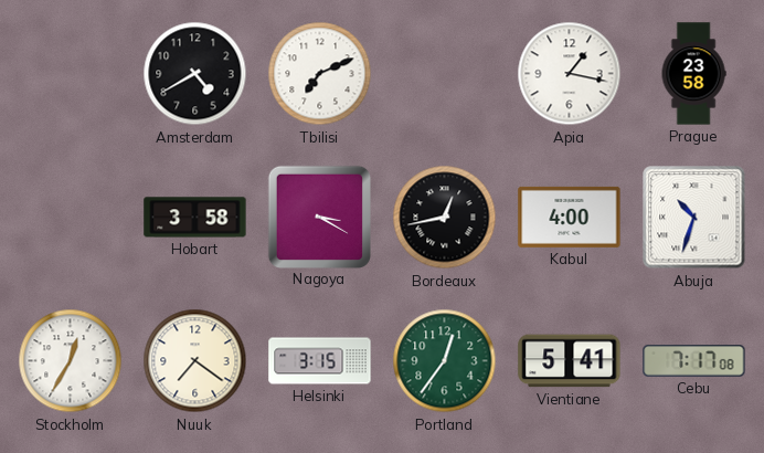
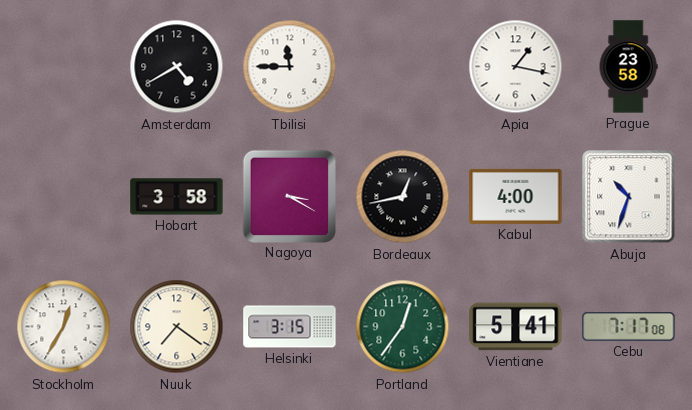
Tbilisi: 7:11 -> 11:45 (290, 67)
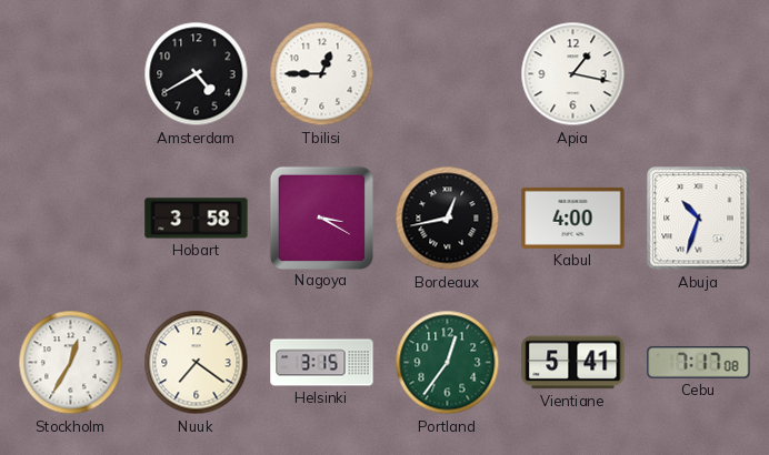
Tbilisi: 11:45 -> 12:45 (322, 74)
Prague: 23:58 -> none (628, 67)
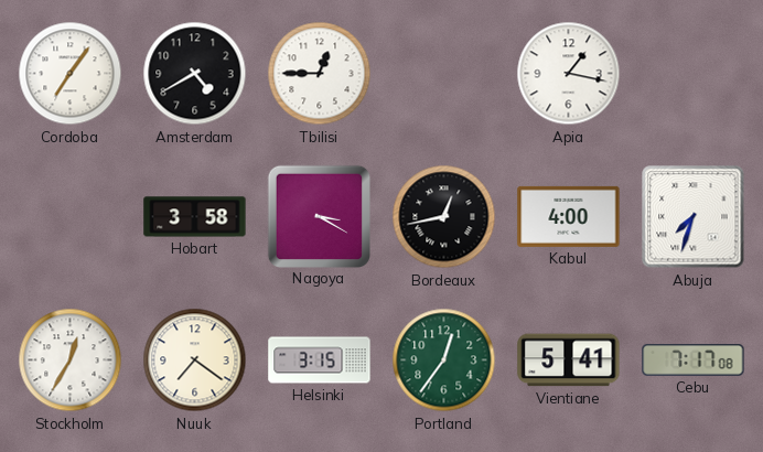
Cordoba: none -> 7:06 (71, 74)
Abuja: 10:33 -> 7:33 (694, 217)
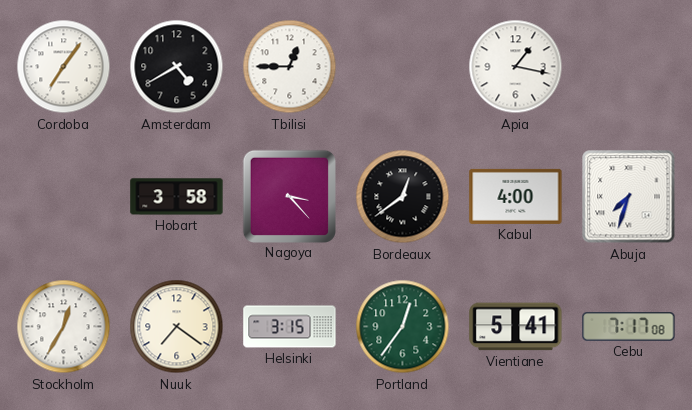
Nagoya: 3:20 -> 3:23 (289, 196)
Bordeaux: 12:43 -> 12:39 (403, 197)
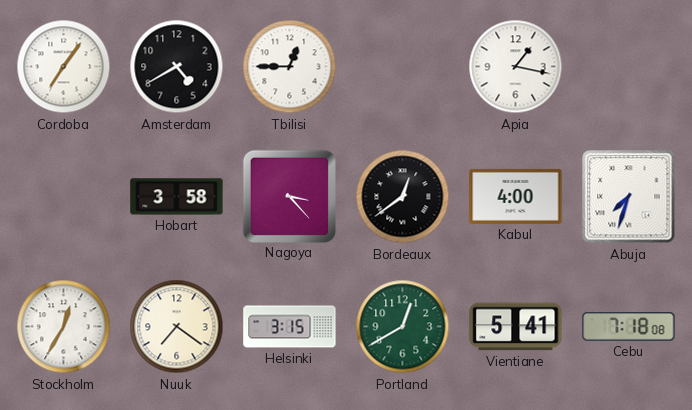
Portland: 12:36 -> 12:40 (403, 327)
Cebu: 7:17 -> 7:18 (629, 327)
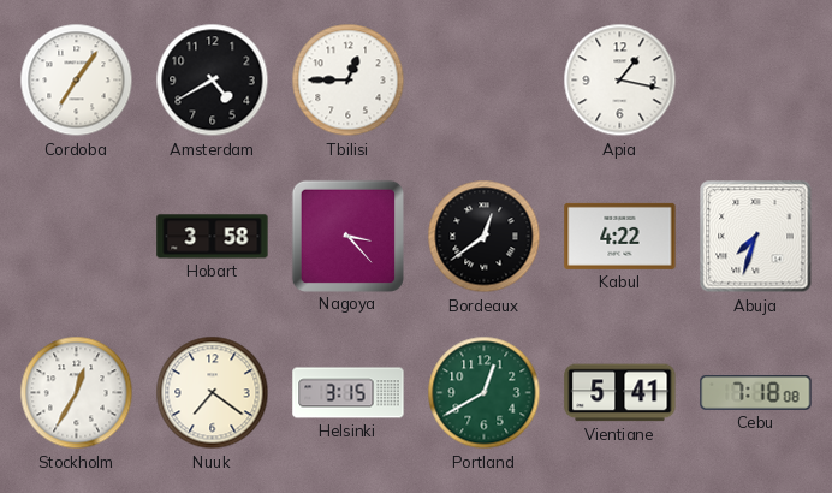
Kabul: 4:00 -> 4:22 (620, 236)
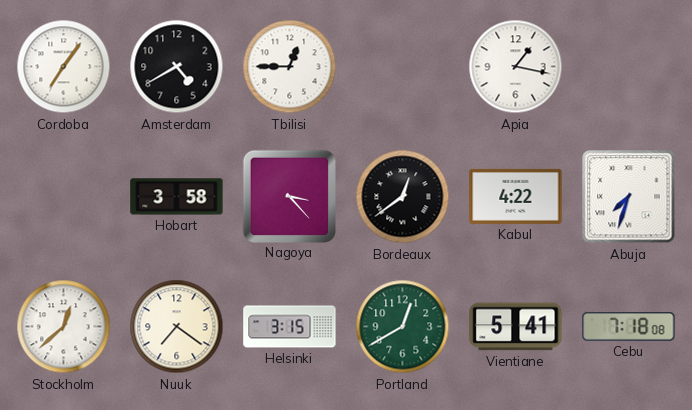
Stockholm: 12:35 -> 12:38 (64, 327)
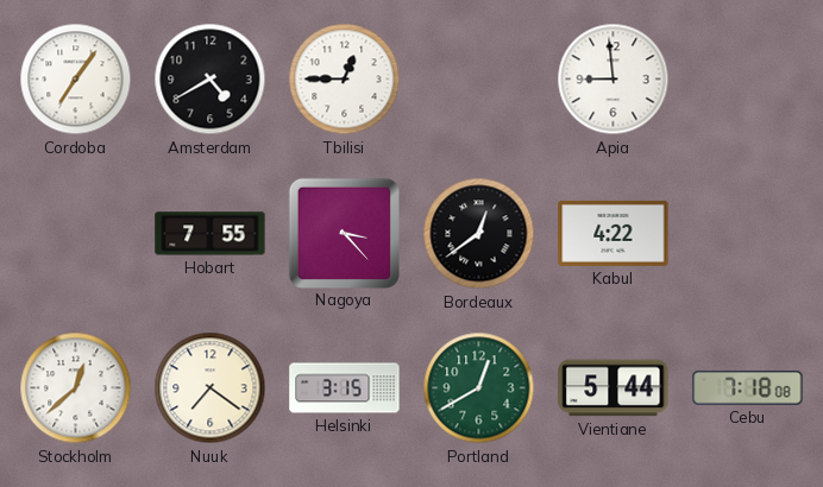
Apia: 1:17 -> 8:59 (614, 80)
Hobart: 3:58 -> 7:55 (211, 234)
Abuja: 7:33 -> none (629, 197)
Vientiane: 5:41 -> 5:44 (614, 388)
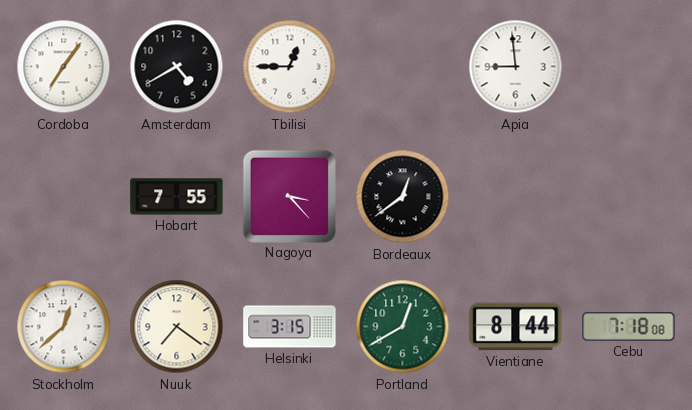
Kabul: 4:22 -> none (614, 233)
Vientiane: 5:44 -> 8:44 (516, 327)
